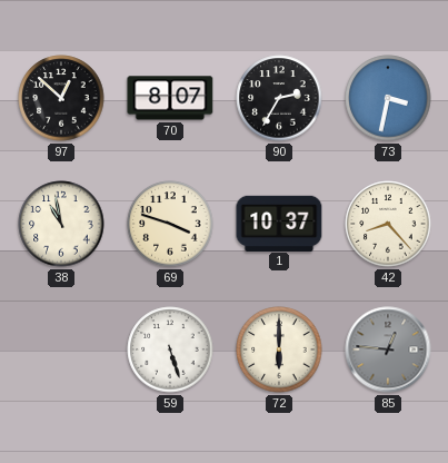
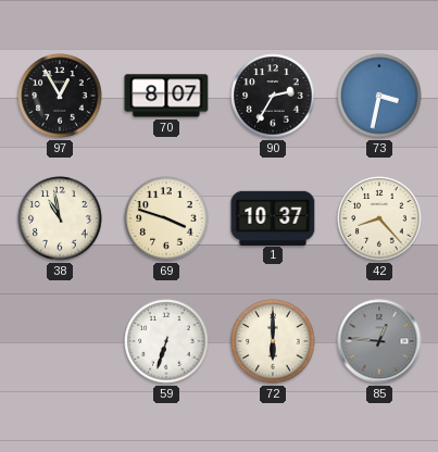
97: 12:52 -> 12:55 (60, 96)
59: 5:27 -> 6:33 (166, 341)
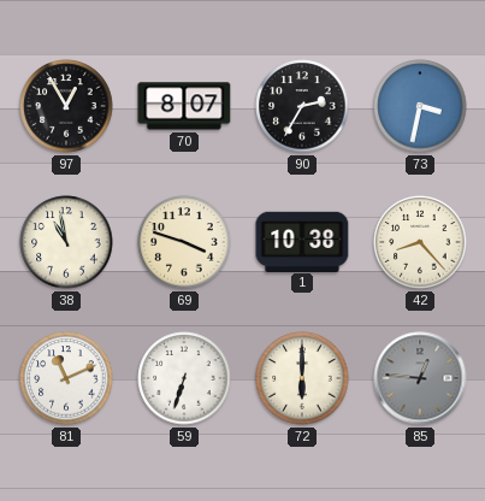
1: 10:37 -> 10:38 (302, 241)
81: none -> 11:11 (66, 378)
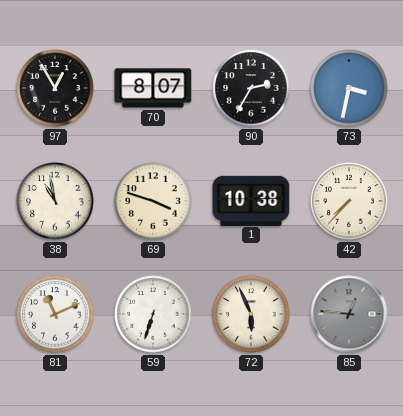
42: 8:23 -> 7:37 (349, 201)
72: 6:00 -> 5:56 (251, 314)
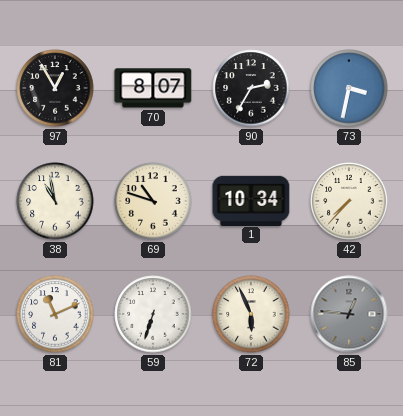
69: 3:48 -> 10:48 (153, 201)
1: 10:38 -> 10:34 (251, 200)
